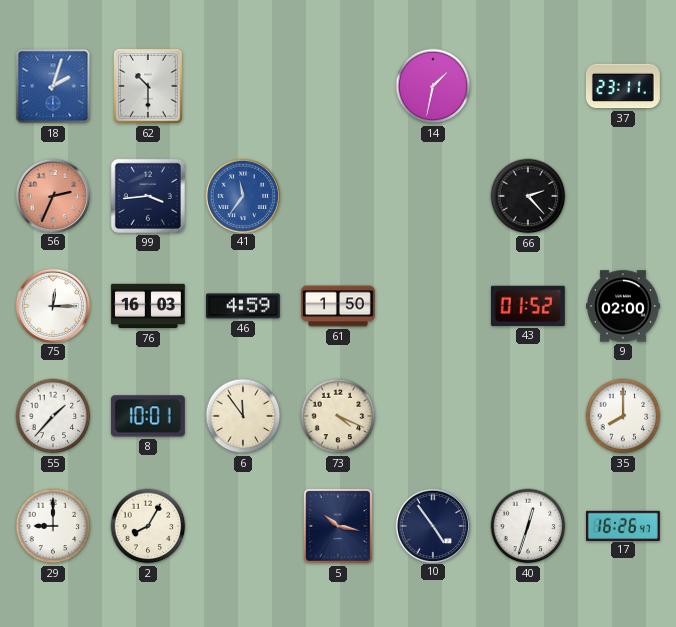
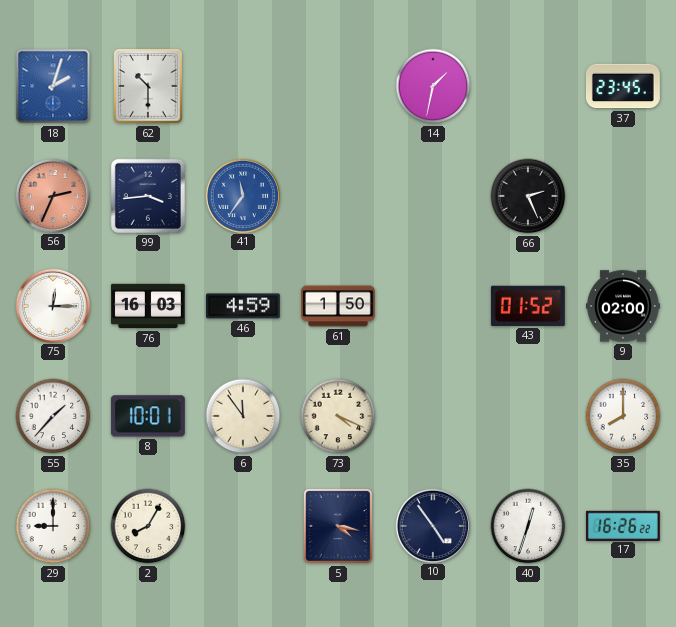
37: 23:11 -> 23:45 (623, 86)
66: 2:23 -> 2:26 (528, 196)
5: 10:17 -> 4:17 (338, 526)
17: 16:26:47 -> 16:26:22 (623, 525)
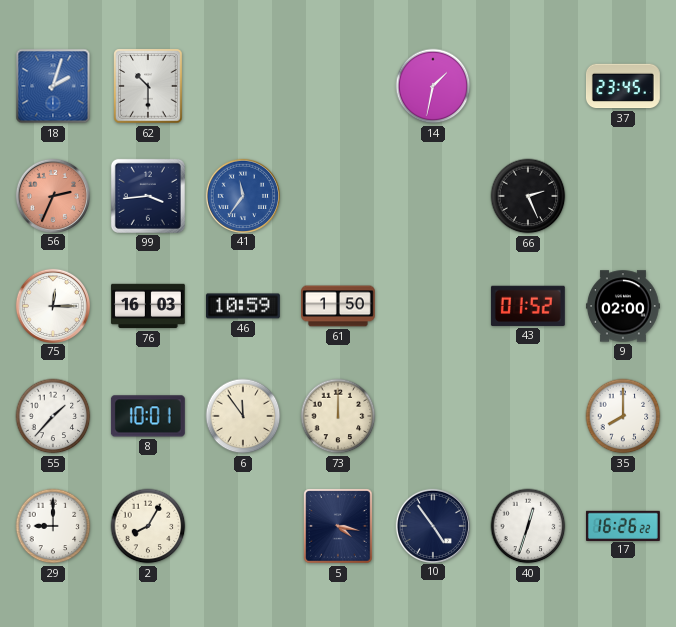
46: 4:59 -> 10:59 (243, 306)
73: 4:19 -> 12:00 (338, 416)
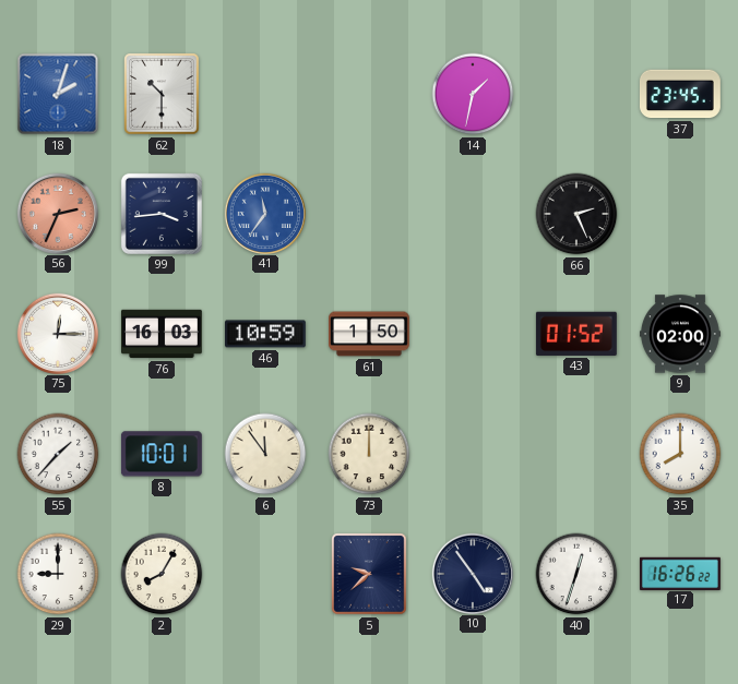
5: 4:17 -> 9:38 (369, 574)
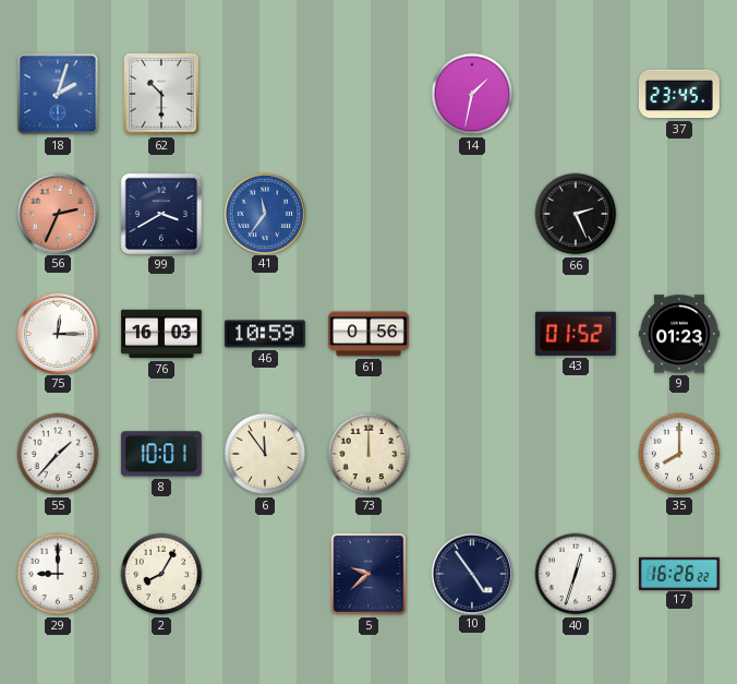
99: 3:44 -> 3:40 (161, 214)
61: 1:50 -> 0:56 (370, 334)
9: 02:00 -> 01:23 (679, 334)
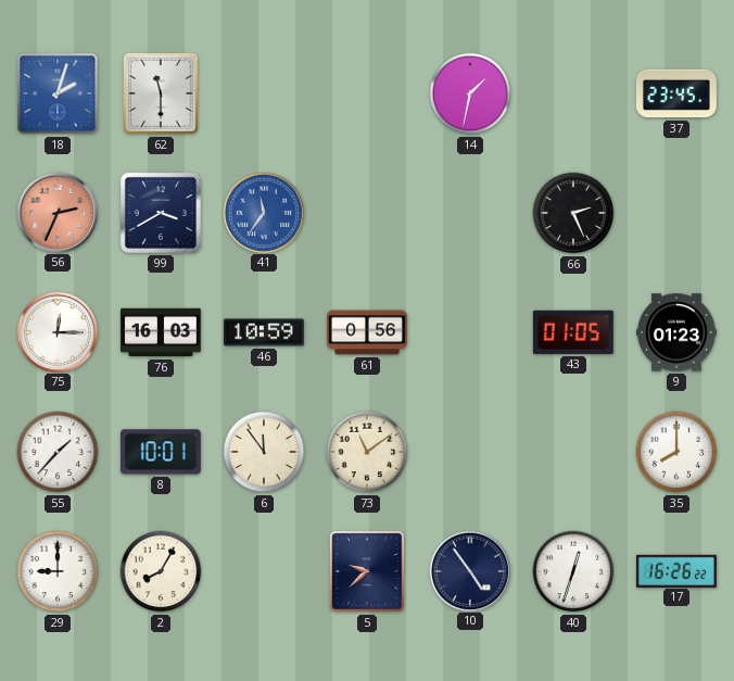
62: 10:30 -> 11:30 (161, 93)
43: 01:52 -> 01:05 (573, 332)
73: 12:00 -> 11:09 (367, 452)
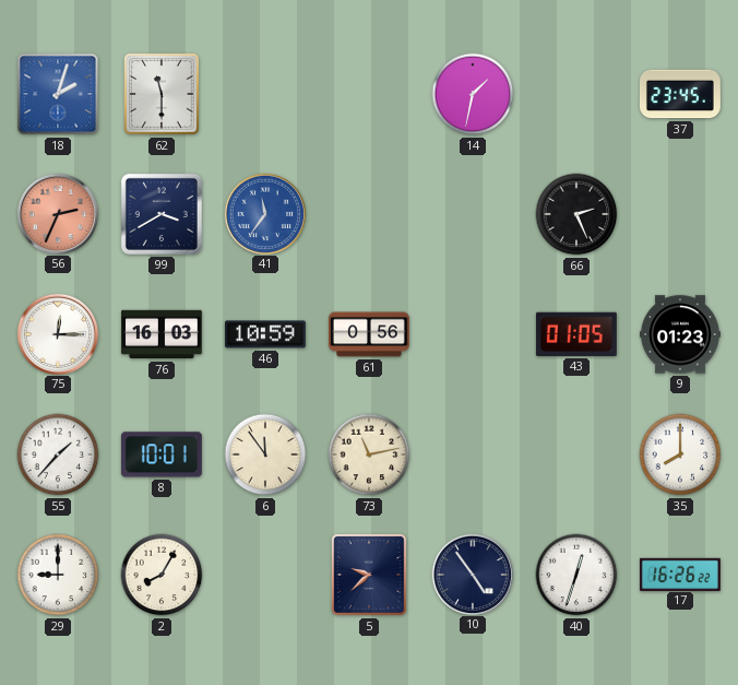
73: 11:09 -> 11:13 (369, 454)
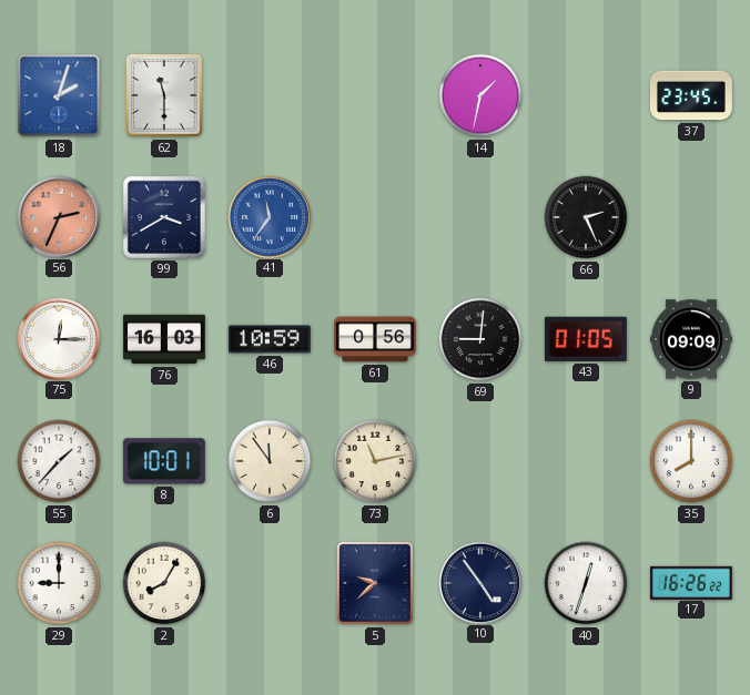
69: none -> 9:01 (480, 339)
9: 01:23 -> 09:09 (691, 339)
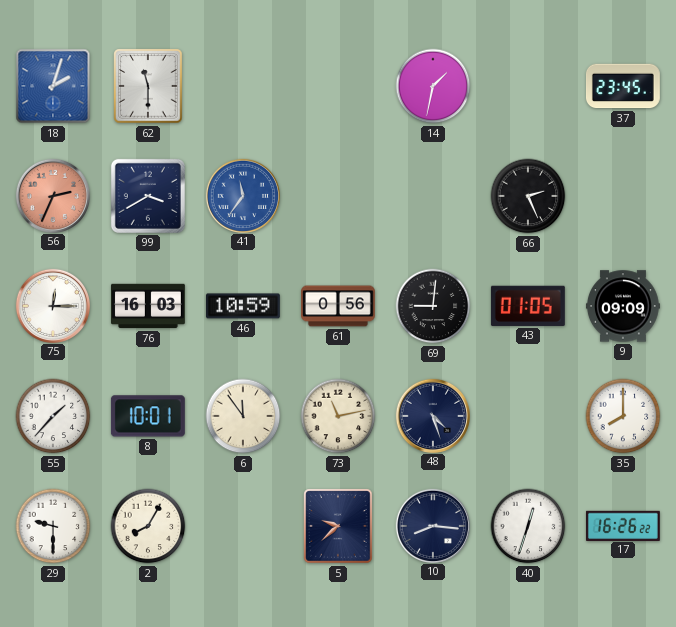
48: none -> 4:27 (432, 415)
29: 9:00 -> 9:30 (53, 526)
10: 4:54 -> 8:16 (432, 525)
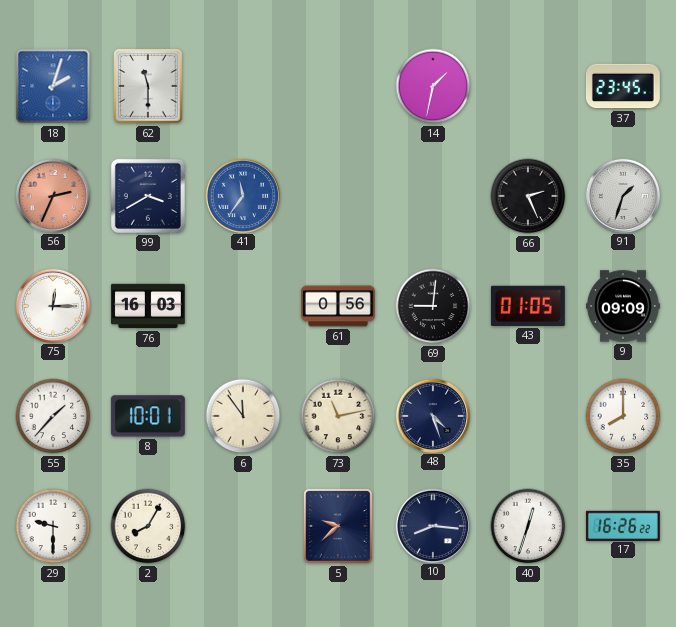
91: none -> 1:33 (622, 195)
46: 10:59 -> none (243, 306)
